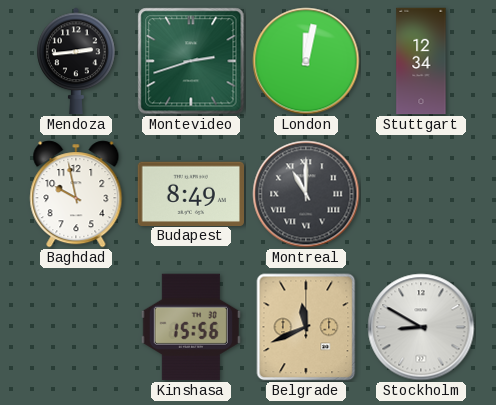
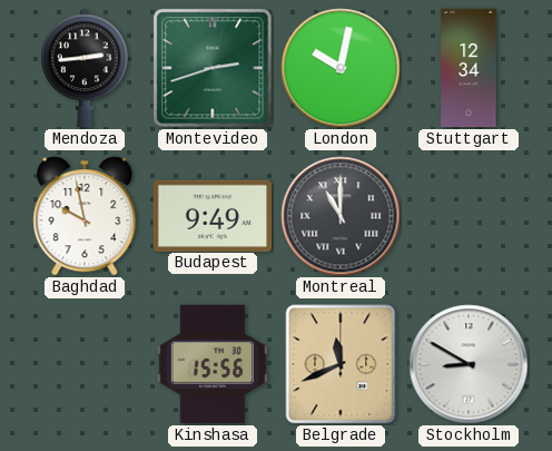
London: 12:02 -> 10:02 (341, 68)
Budapest: 8:49 -> 9:49 (211, 215)
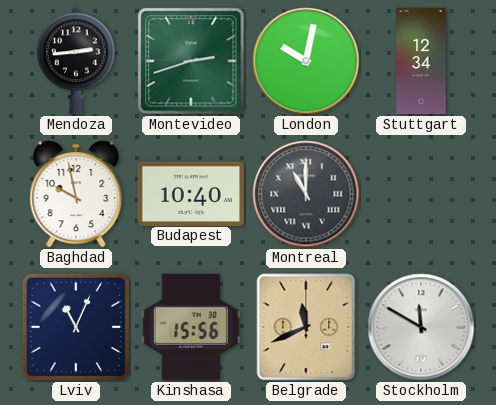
Budapest: 9:49 -> 10:40 (190, 193)
Lviv: none -> 11:04 (76, 327)
Stockholm: 8:50 -> 11:50 (421, 327)
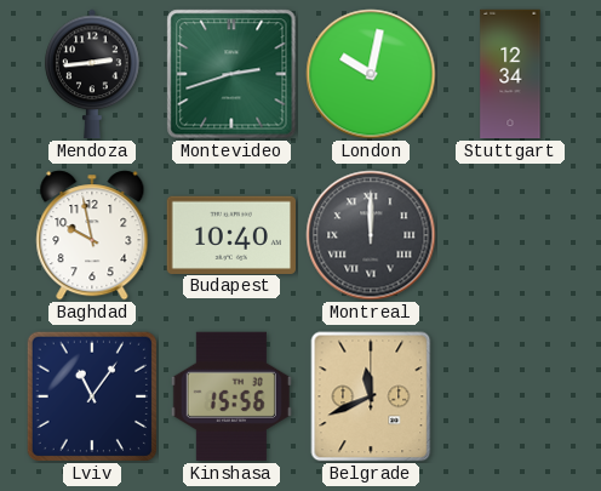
Montreal: 11:00 -> 12:00 (371, 235)
Lviv: 11:04 -> 11:06 (92, 396)
Stockholm: 11:50 -> none (421, 327)
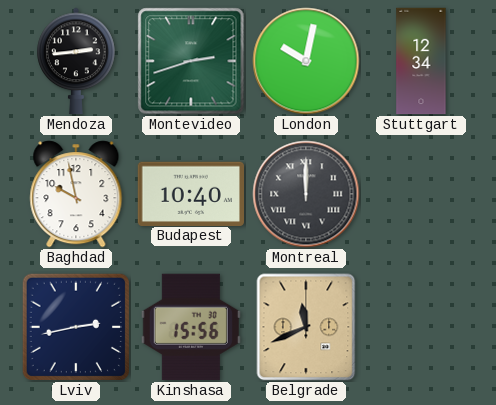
Lviv: 11:06 -> 2:43 (76, 327)
